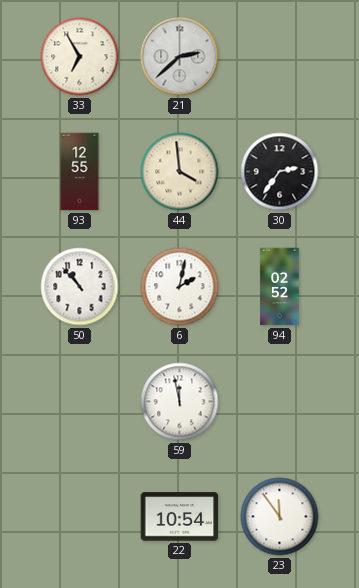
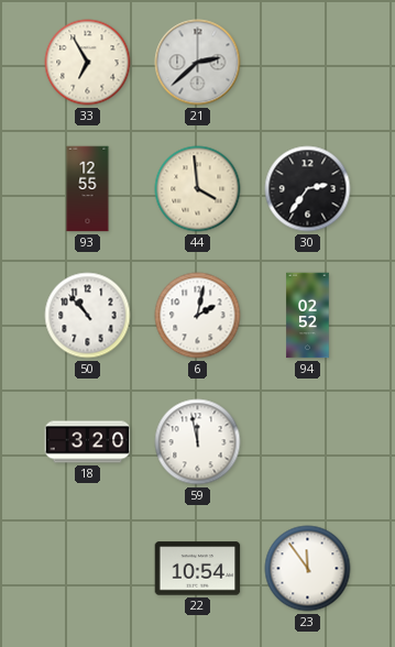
18: none -> 3:20 (88, 442)
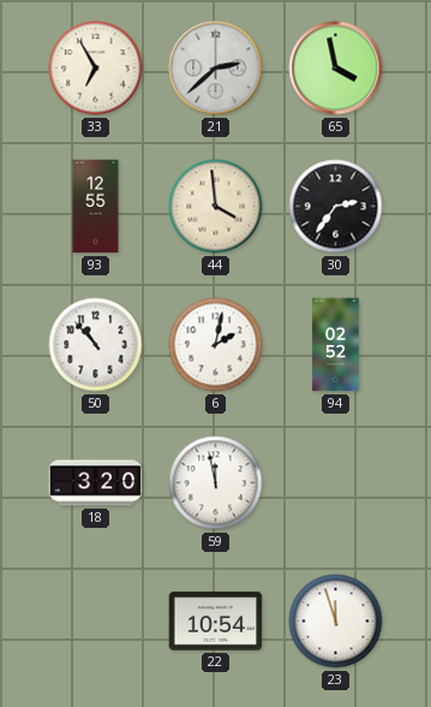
65: none -> 3:58 (336, 69)
23: 11:54 -> 11:57 (336, 622)
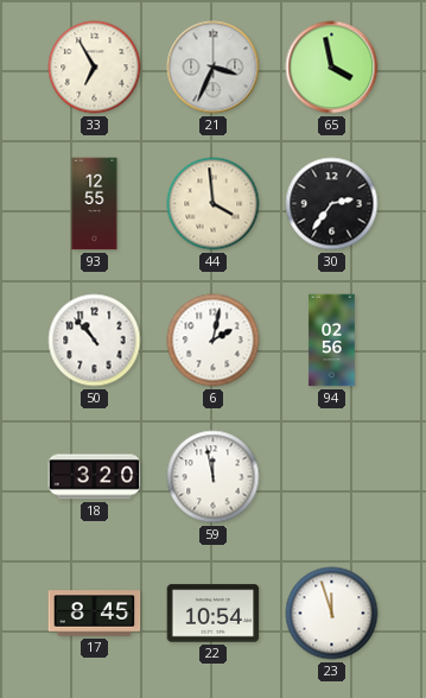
21: 2:38 -> 3:34 (214, 68)
94: 02:52 -> 02:56 (332, 341)
17: none -> 8:45 (95, 614)
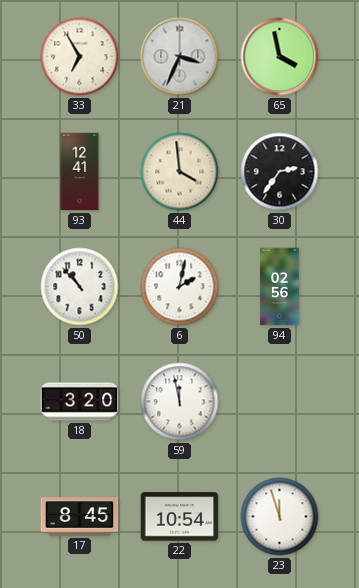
93: 12:55 -> 12:41 (80, 172)
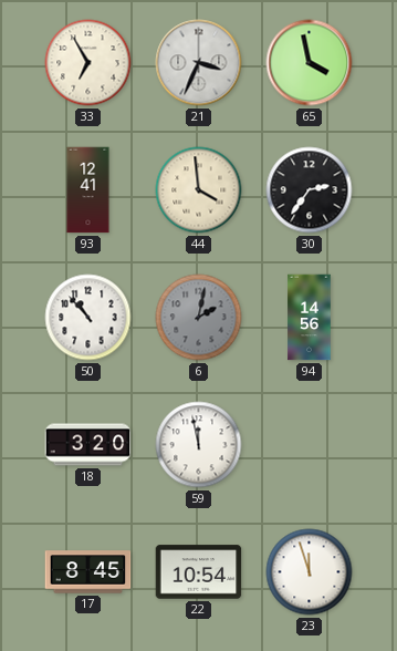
6 dial: white -> grey (199, 318)
94: 02:56 -> 14:56 (310, 318)
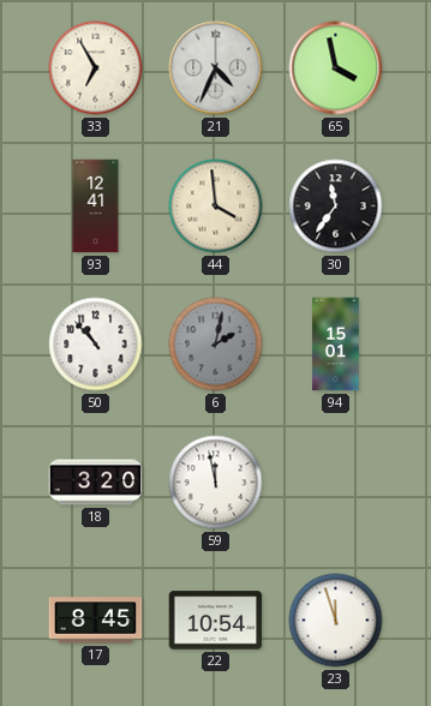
21: 3:34 -> 4:34 (216, 68)
30: 2:36 -> 11:36 (336, 207)
94: 14:56 -> 15:01 (336, 345)
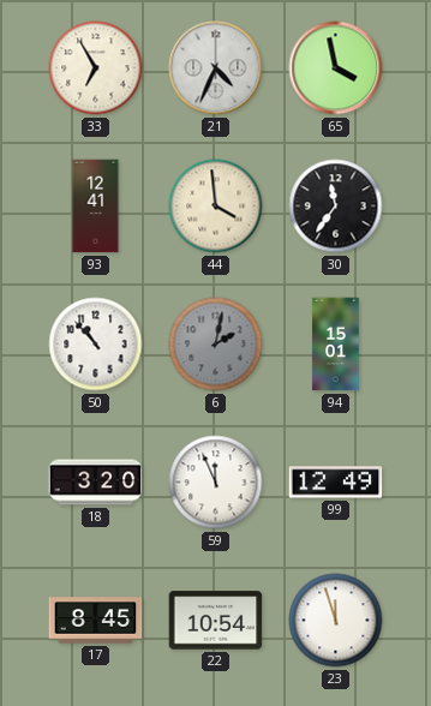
59: 11:58 -> 11:56 (216, 483)
99: none -> 12:49 (336, 483)
